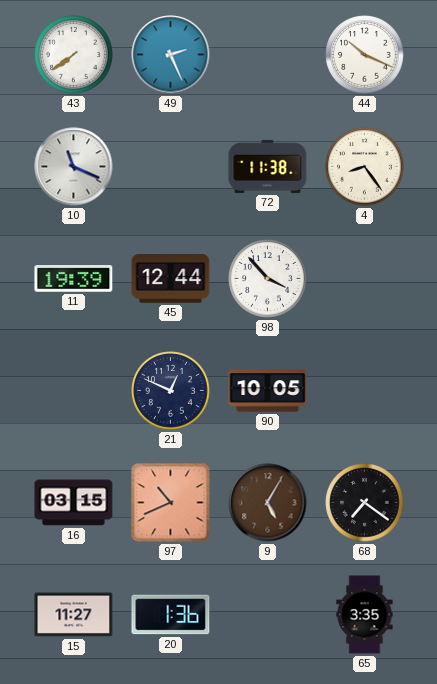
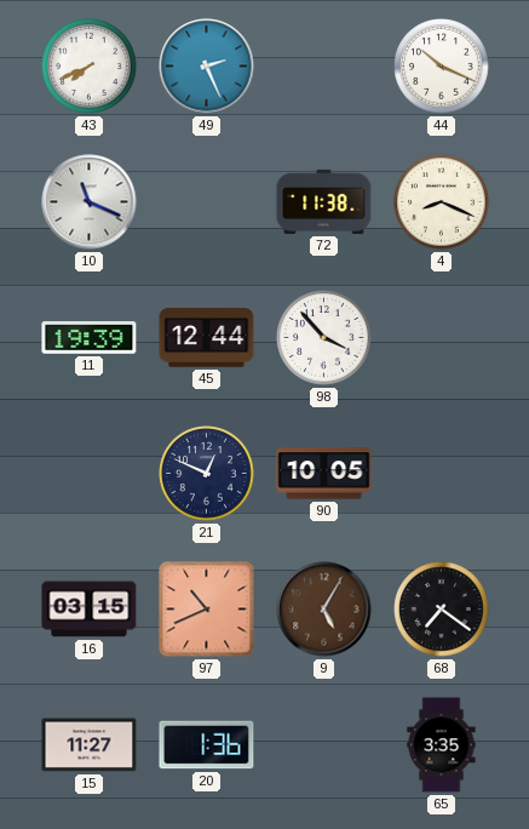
43: 7:39 -> 7:41 (90, 67)
4: 8:24 -> 8:19 (442, 202)
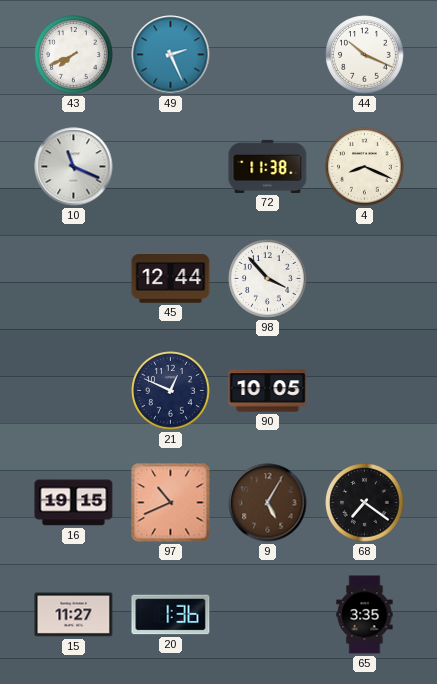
11: 19:39 -> none (90, 338)
16: 03:15 -> 19:15 (74, 503)
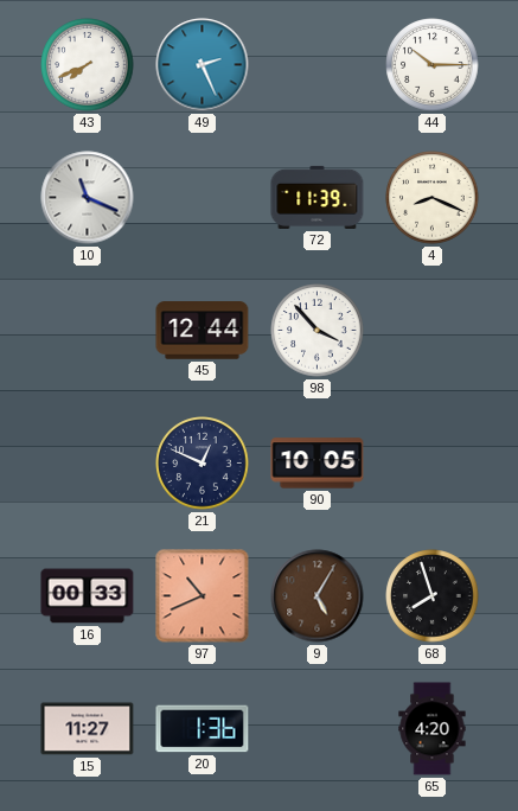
44: 10:19 -> 10:15 (433, 65)
72: 11:38 -> 11:39 (318, 197)
16: 19:15 -> 00:33 (88, 596)
68: 7:21 -> 7:57 (433, 596)
65: 3:35 -> 4:20 (433, 729)
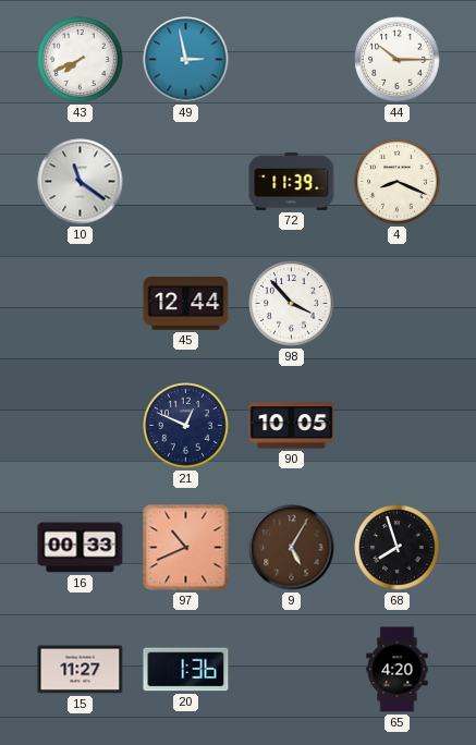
49: 2:26 -> 2:58 (186, 60)
10: 11:19 -> 11:21 (81, 182)
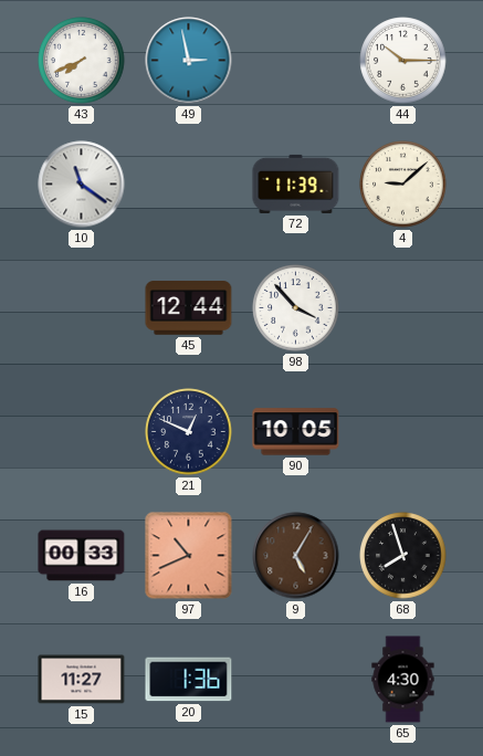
4: 8:19 -> 9:08 (403, 185)
65: 4:20 -> 4:30 (403, 680)
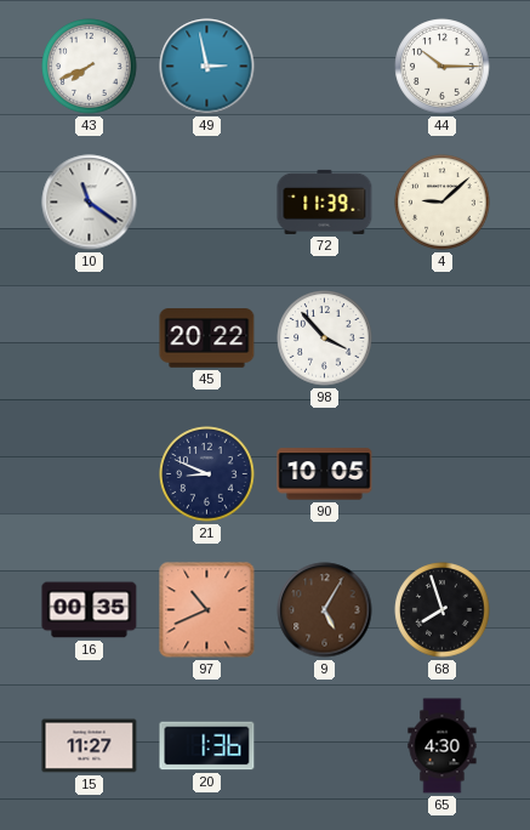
45: 12:44 -> 20:22 (207, 339)
21: 12:49 -> 8:49 (207, 474)
16: 00:33 -> 00:35 (90, 610)
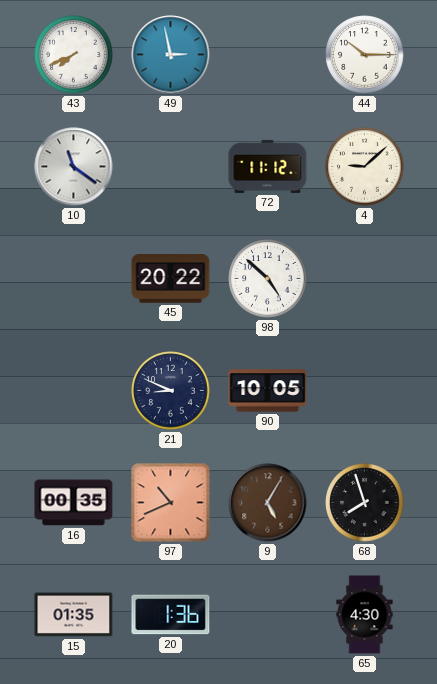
72: 11:39 -> 11:12 (268, 166)
98: 3:53 -> 4:52 (268, 279)
15: 11:27 -> 01:35 (74, 615)
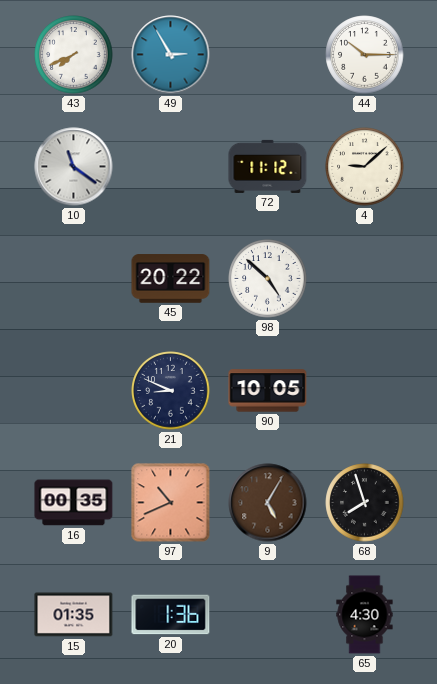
49: 2:58 -> 2:55 (171, 55)
